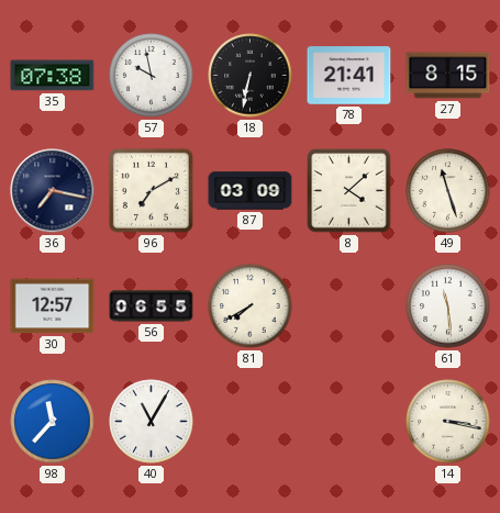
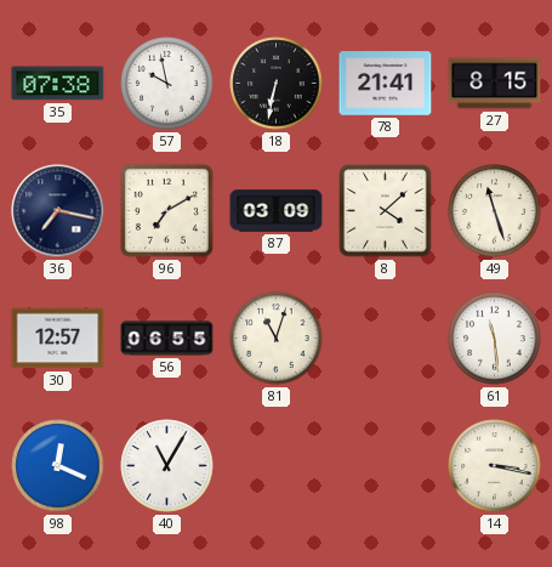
81: 7:40 -> 11:03 (277, 339)
98: 11:37 -> 12:19 (58, 466)
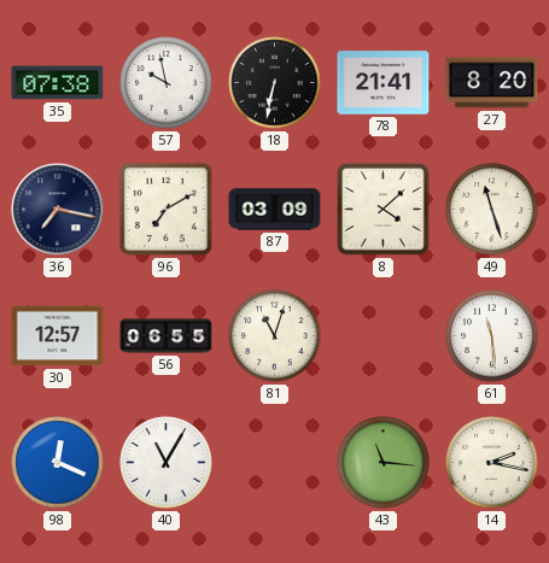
27: 8:15 -> 8:20 (492, 83)
43: none -> 11:16 (384, 463)
14: 3:17 -> 2:17 (492, 463)
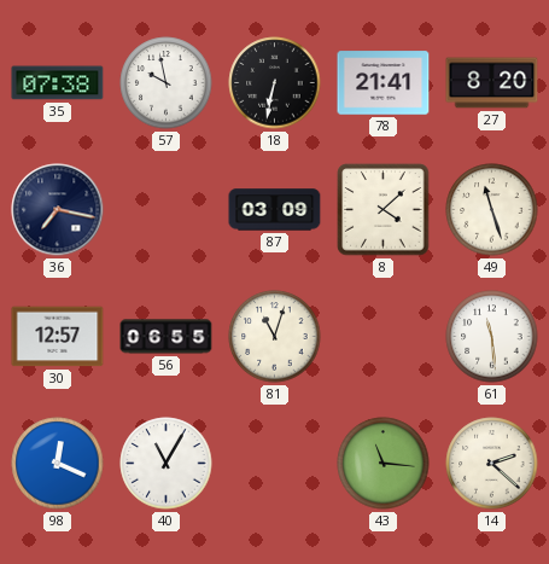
96: 7:10 -> none (165, 209)
14: 2:17 -> 2:22 (492, 464)
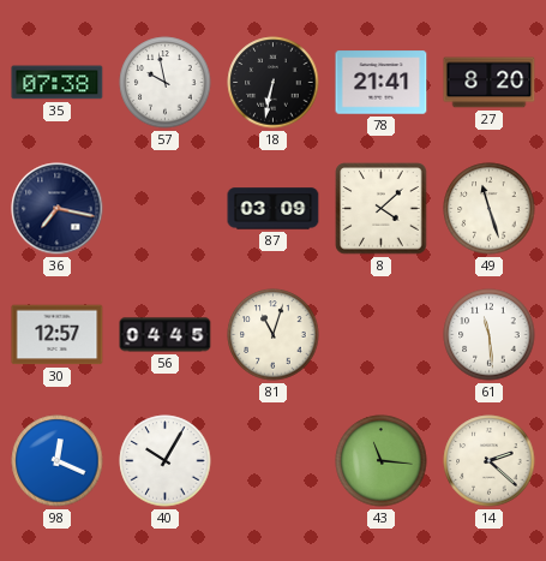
56: 06:55 -> 04:45 (166, 335)
40: 11:05 -> 10:05 (166, 461)
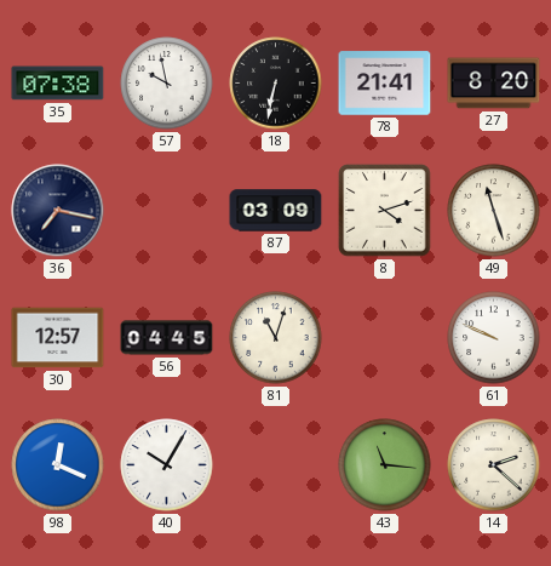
8: 4:08 -> 4:12 (385, 211)
61: 11:29 -> 9:49 (494, 338)
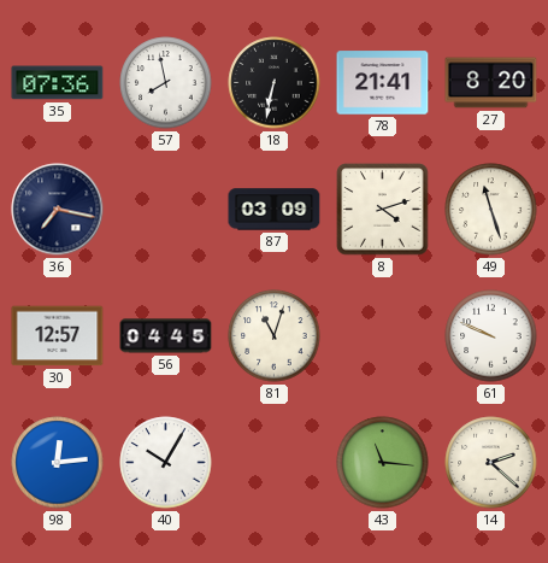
35: 07:38 -> 07:36 (58, 83)
57: 9:58 -> 7:58 (166, 83)
98: 12:19 -> 12:14 (58, 463)
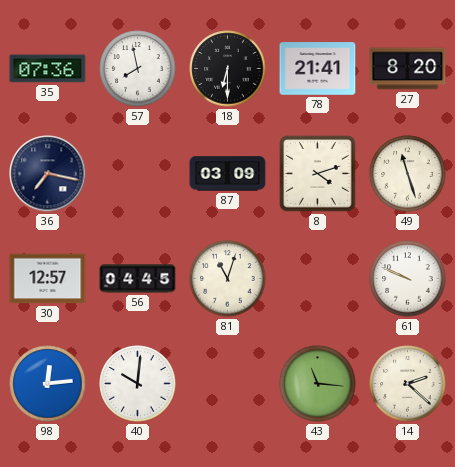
18: 6:32 -> 6:30 (228, 69)
40: 10:05 -> 10:01 (138, 384)
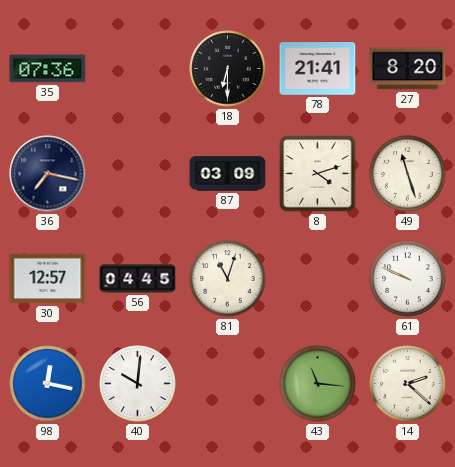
57: 7:58 -> none (138, 69)
98: 12:14 -> 12:17 (48, 384)
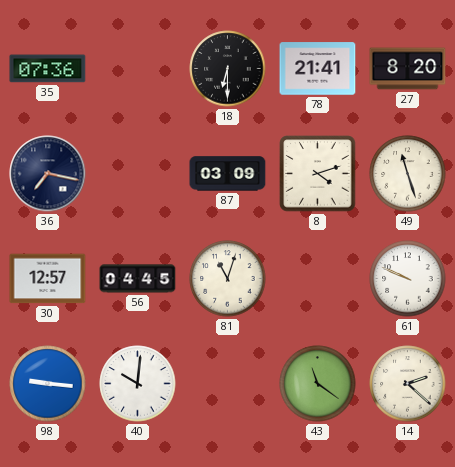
98: 12:17 -> 9:16 (48, 384)
43: 11:16 -> 11:21 (318, 384)
